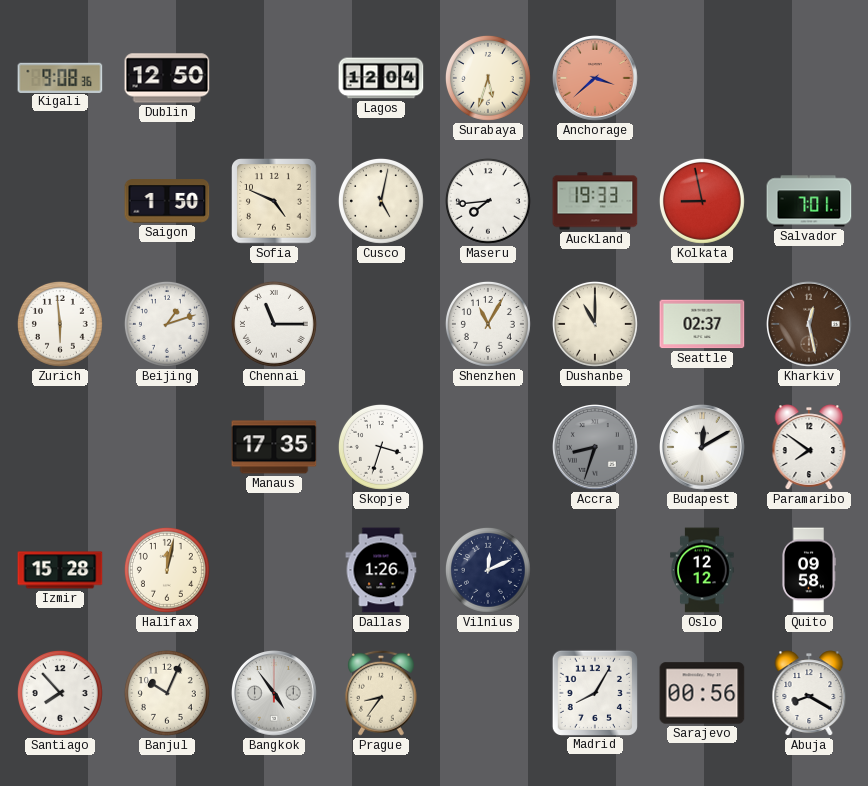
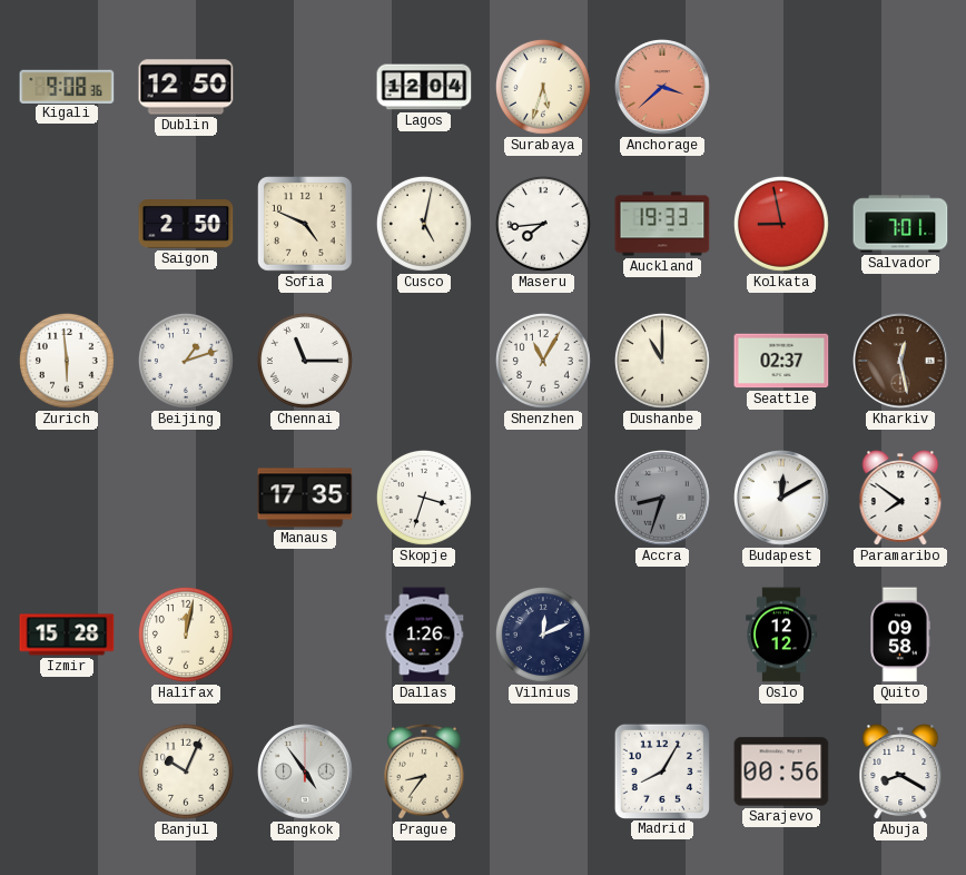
Saigon: 1:50 -> 2:50 (186, 224)
Santiago: 7:53 -> none (60, 693)
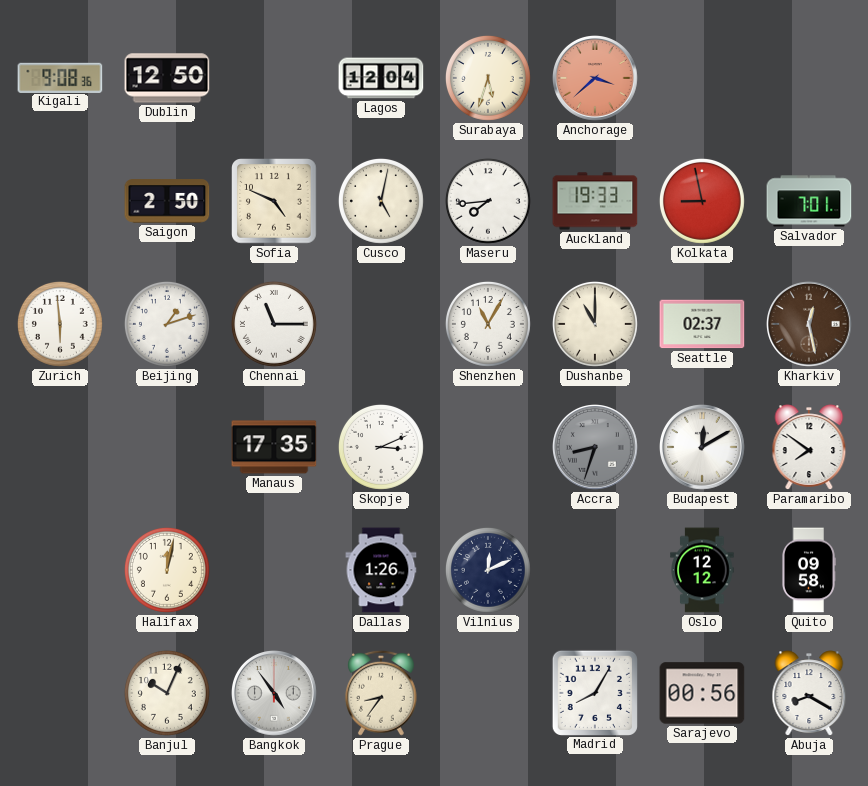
Skopje: 3:33 -> 3:11 (381, 447)
Izmir: 15:28 -> none (67, 635)
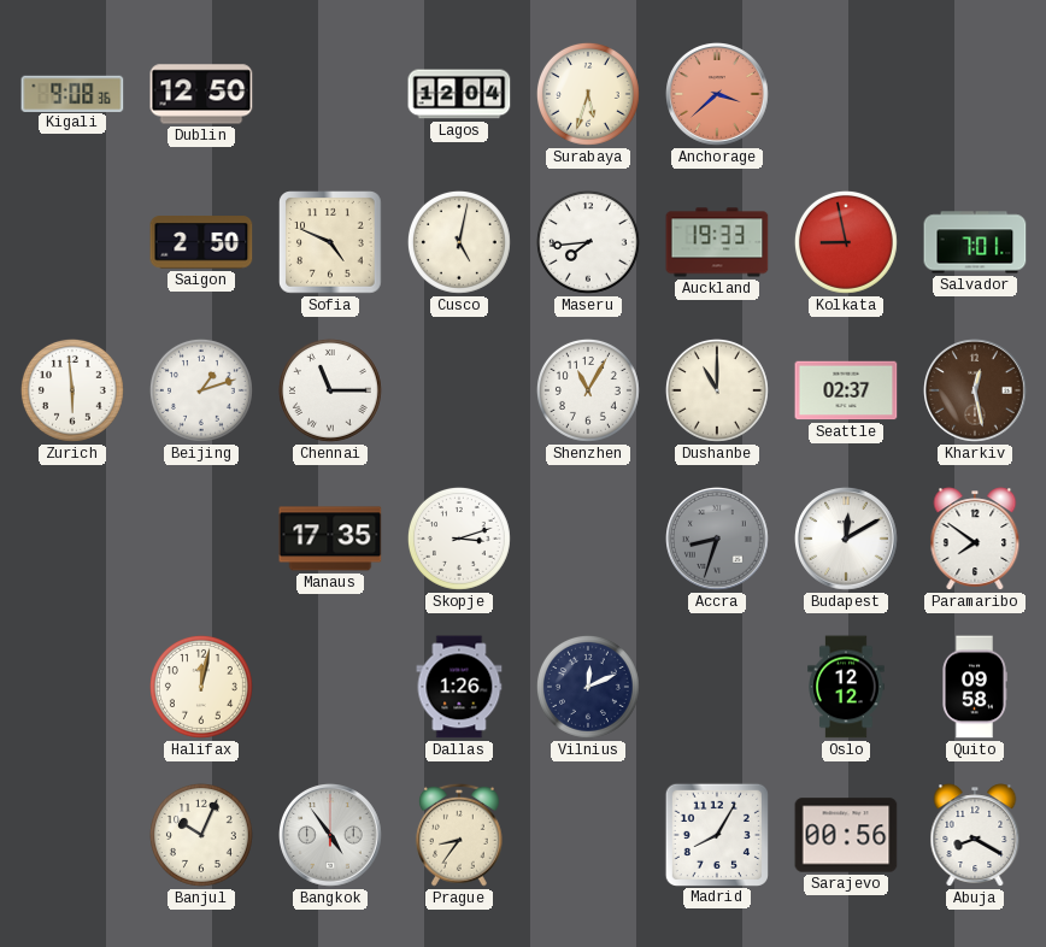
Skopje: 3:11 -> 3:12 (459, 539)
